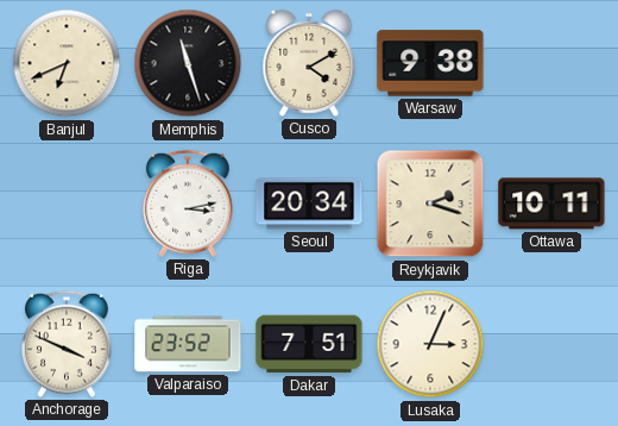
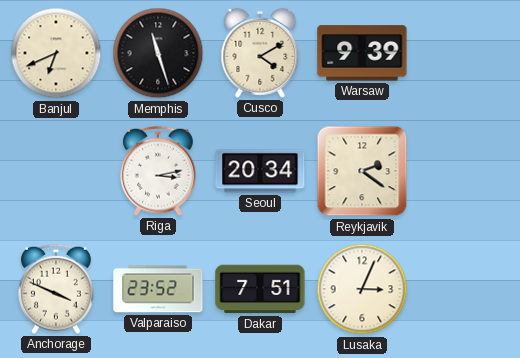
Warsaw: 9:38 -> 9:39 (362, 53)
Reykjavik: 2:18 -> 2:21 (362, 171)
Ottawa: 10:11 -> none (551, 203)
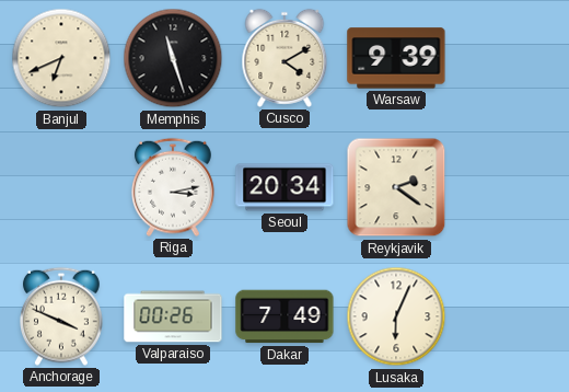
Valparaiso: 23:52 -> 00:26 (173, 316)
Dakar: 7:51 -> 7:49 (284, 316)
Lusaka: 3:04 -> 6:04 (396, 316)
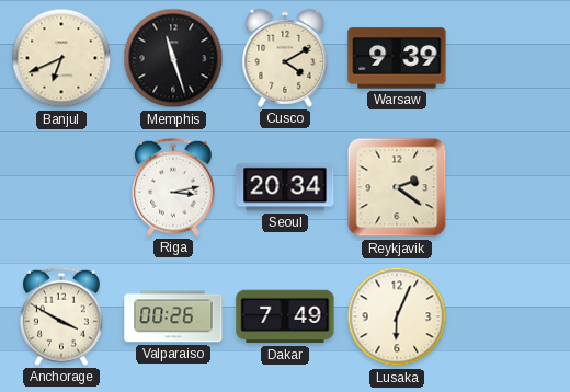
Anchorage: 3:49 -> 3:50 (62, 316)
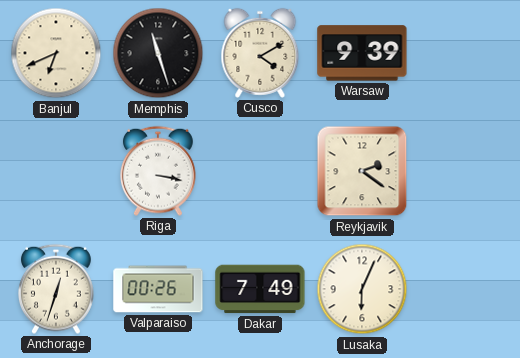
Riga: 3:13 -> 3:17 (159, 171)
Seoul: 20:34 -> none (285, 187)
Anchorage: 3:50 -> 12:33 (57, 289)
